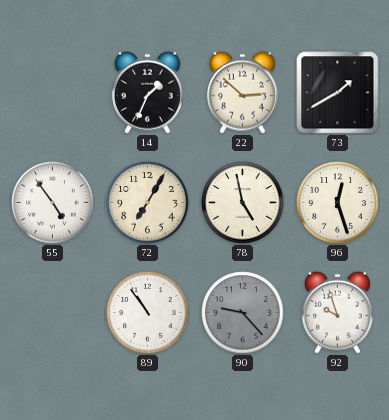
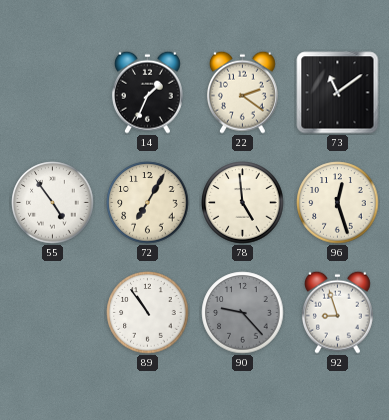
22: 2:52 -> 2:21 (242, 92)
73: 1:40 -> 11:09 (338, 93)
78: 4:58 -> 4:59 (243, 203)
92: 9:57 -> 8:57 (337, 312)
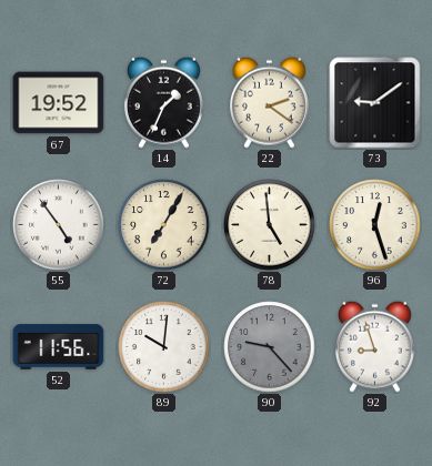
67: none -> 19:52 (59, 103)
73: 11:09 -> 9:09 (375, 103)
52: none -> 11:56 (59, 347)
89: 10:54 -> 10:01 (164, 347)
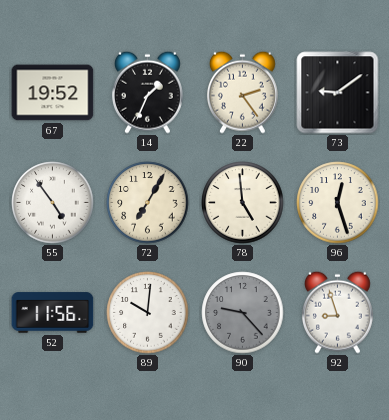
22: 2:21 -> 2:24 (242, 92)
